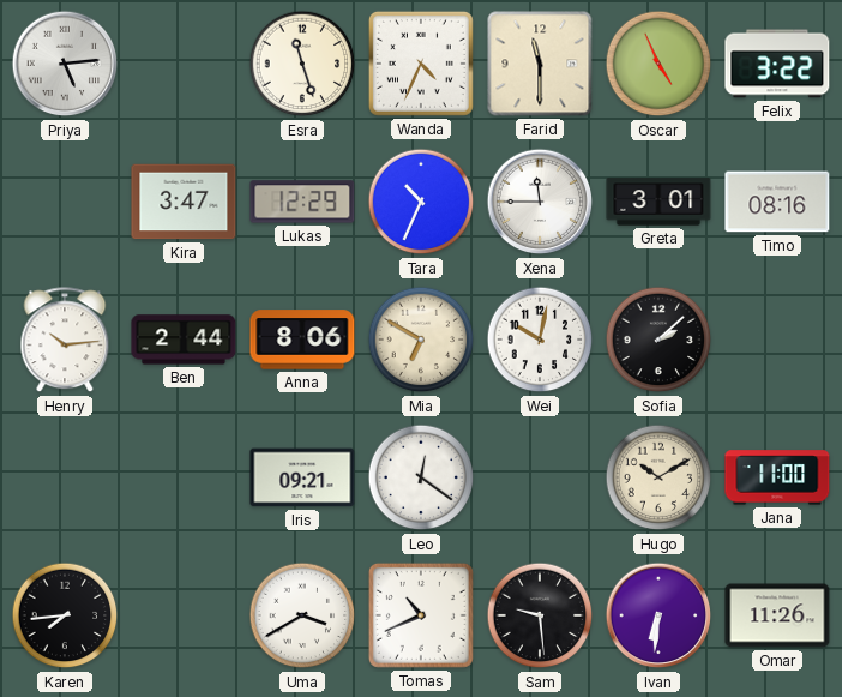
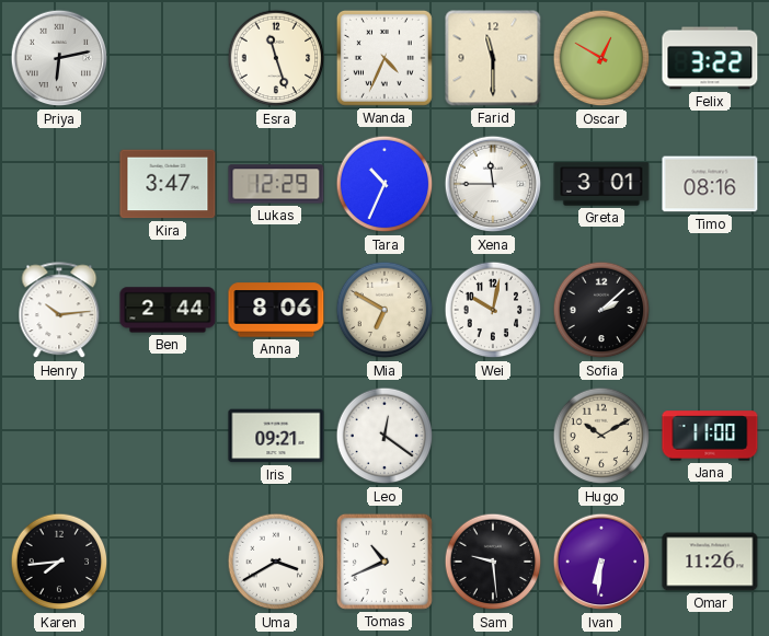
Priya: 5:14 -> 6:13 (59, 58)
Oscar: 4:56 -> 12:50 (601, 58)
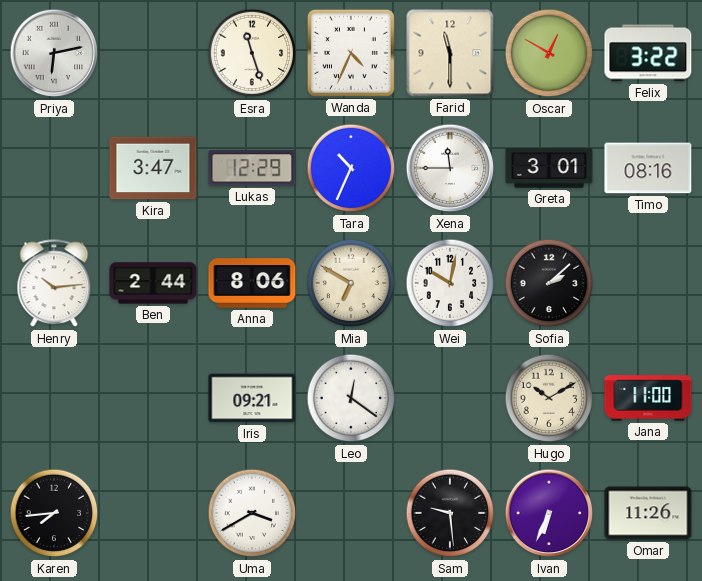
Tomas: 10:41 -> none (384, 562)
Ivan: 6:31 -> 6:34 (549, 513)
